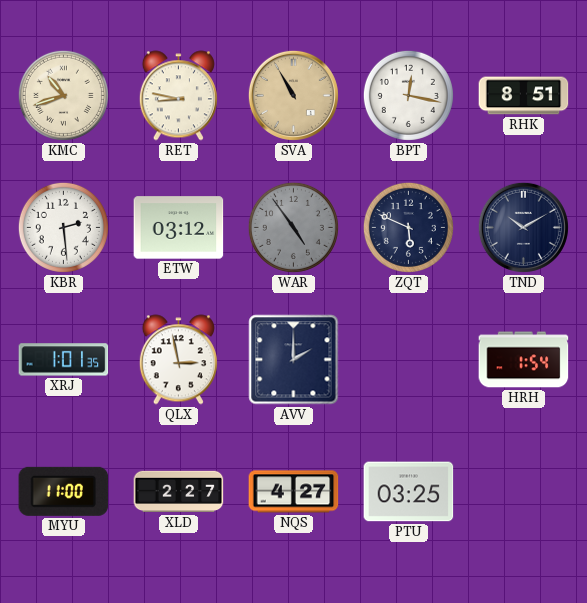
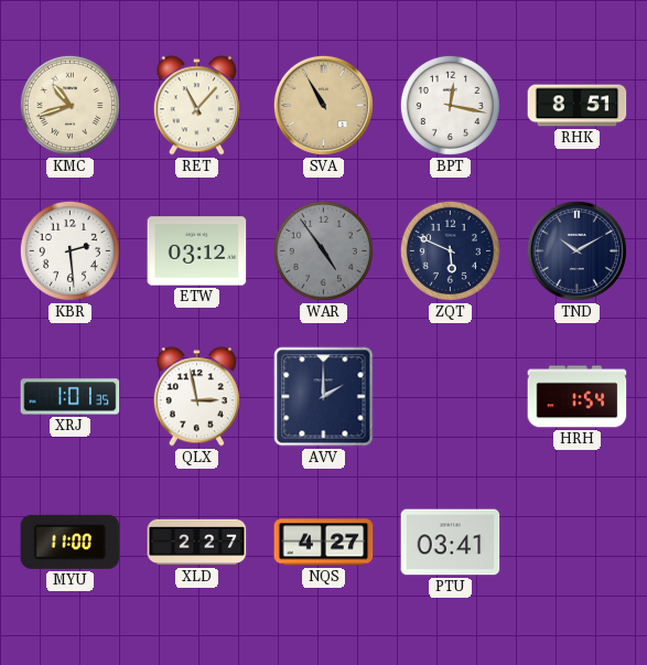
RET: 8:47 -> 11:07 (196, 106)
PTU: 03:25 -> 03:41 (451, 543)
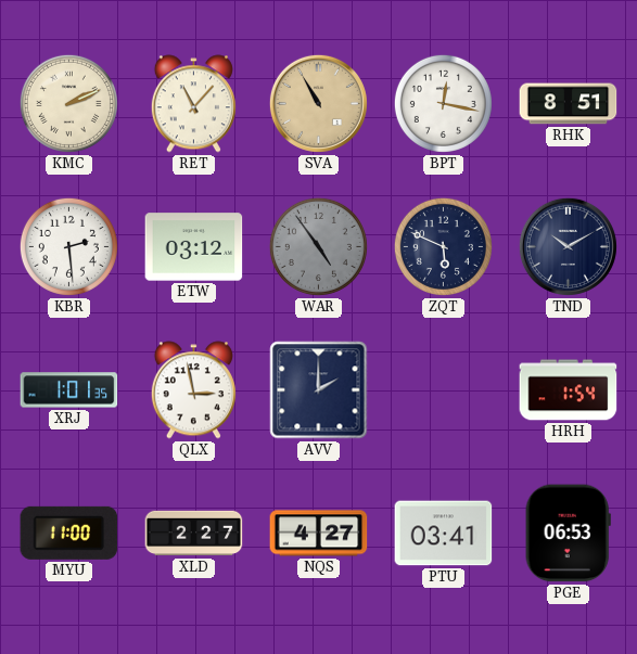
KMC: 10:42 -> 2:11 (68, 103)
PGE: none -> 06:53 (568, 534)
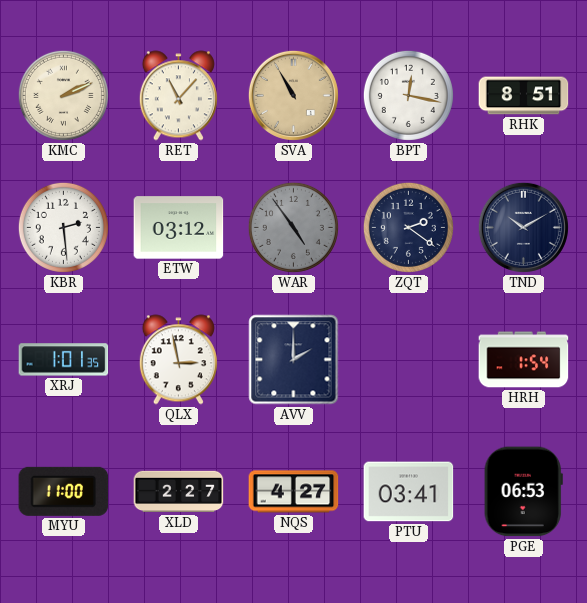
ZQT: 5:49 -> 2:21 (408, 227)
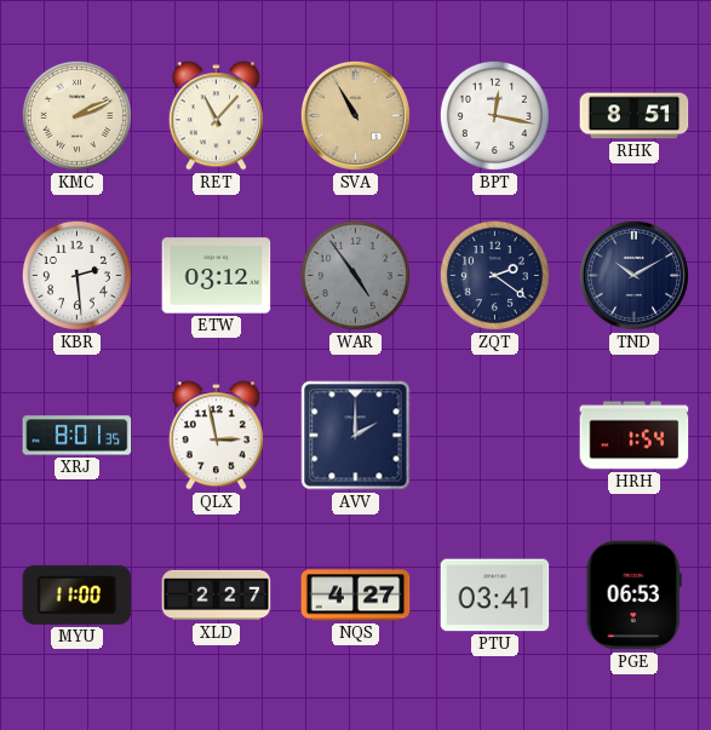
XRJ: 1:01 -> 8:01 (78, 436)
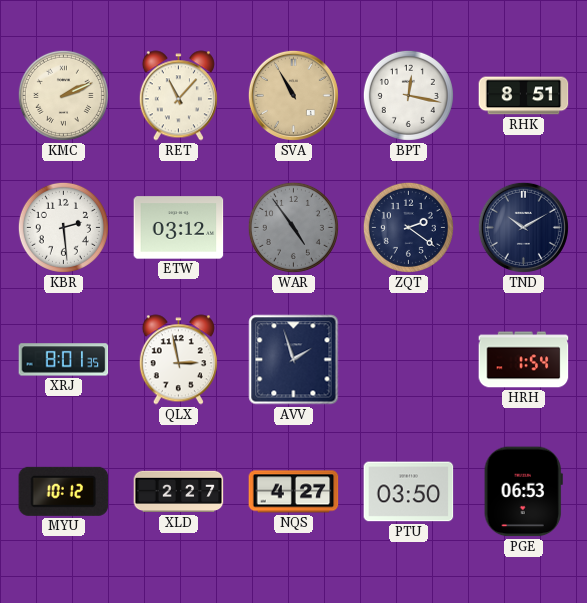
AVV: 2:00 -> 1:57 (294, 360)
MYU: 11:00 -> 10:12 (64, 491)
PTU: 03:41 -> 03:50 (409, 492)
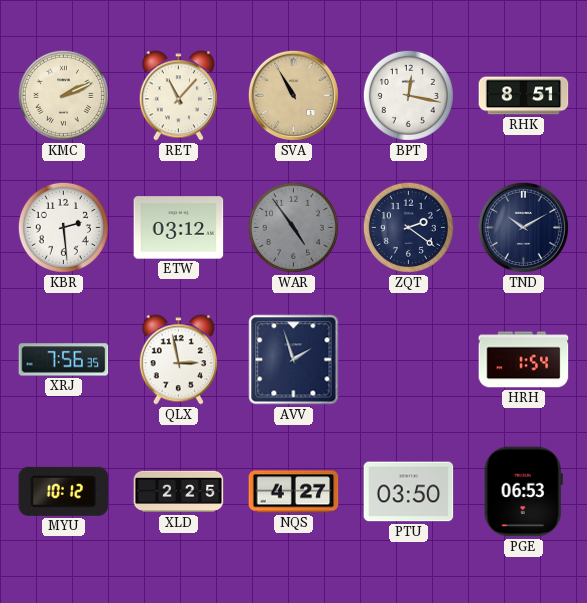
XRJ: 8:01 -> 7:56 (64, 360)
XLD: 2:27 -> 2:25 (179, 492)
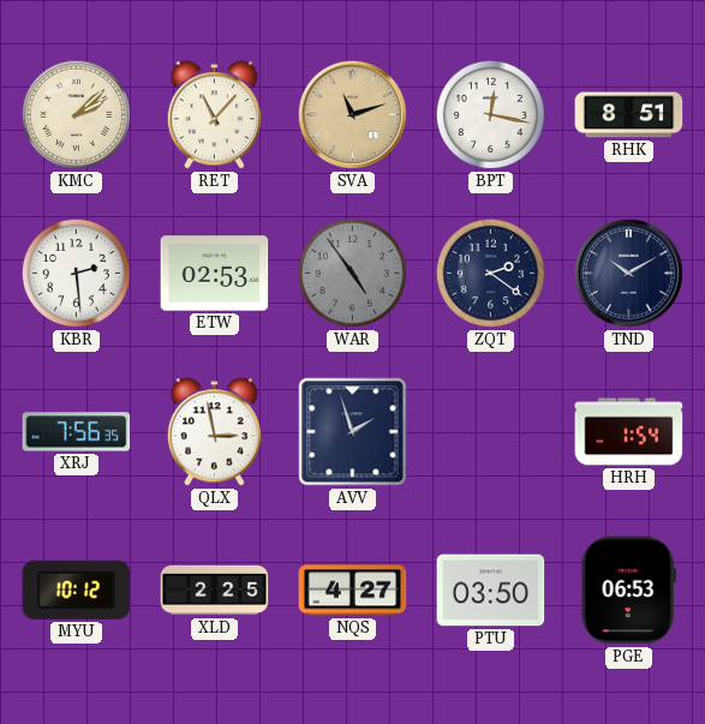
KMC: 2:11 -> 2:08 (76, 114)
SVA: 10:55 -> 11:12 (352, 114)
ETW: 03:12 -> 02:53 (215, 274)
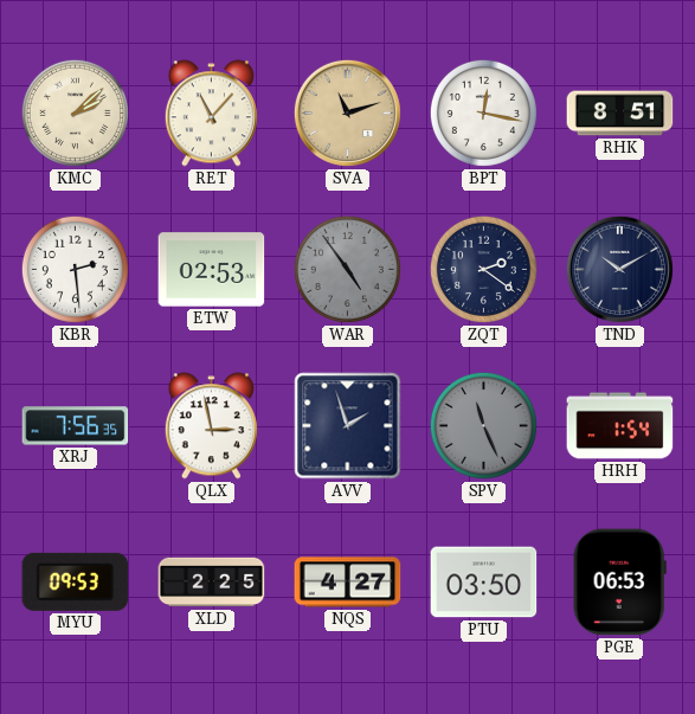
SPV: none -> 11:26 (483, 425)
MYU: 10:12 -> 09:53 (76, 581)
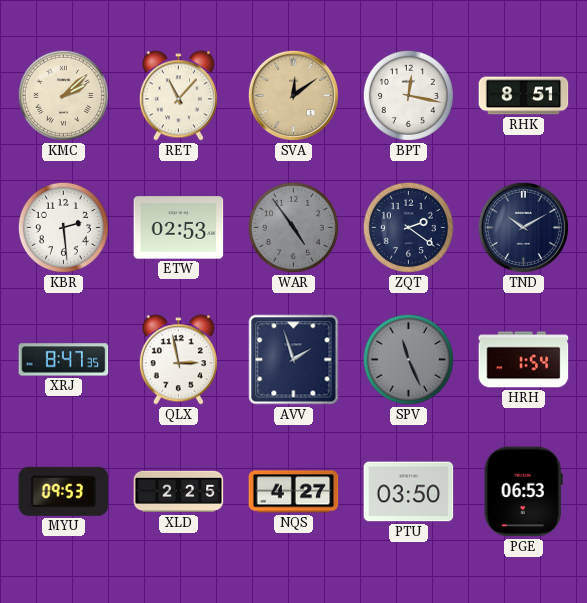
SVA: 11:12 -> 12:09 (293, 95)
XRJ: 7:56 -> 8:47 (64, 360)
